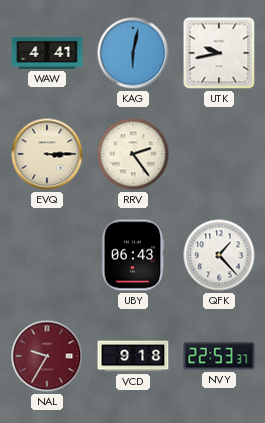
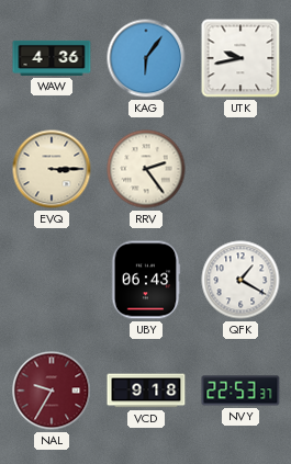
WAW: 4:41 -> 4:36 (52, 58)
KAG: 6:02 -> 6:06 (146, 58)
QFK: 1:23 -> 1:20 (240, 280)
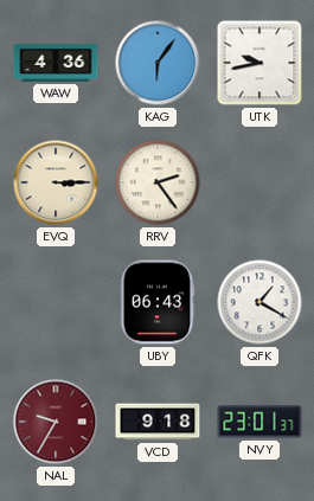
NVY: 22:53 -> 23:01 (259, 422)
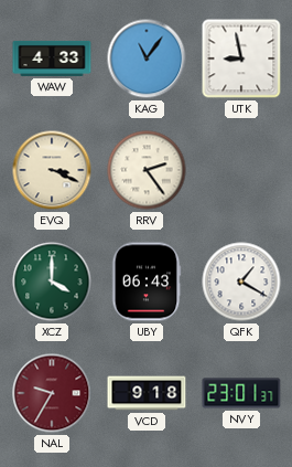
WAW: 4:36 -> 4:33 (52, 59)
KAG: 6:06 -> 11:06 (147, 59)
UTK: 9:43 -> 8:58 (241, 59)
EVQ: 3:15 -> 3:19 (52, 170)
XCZ: none -> 4:00 (52, 282)
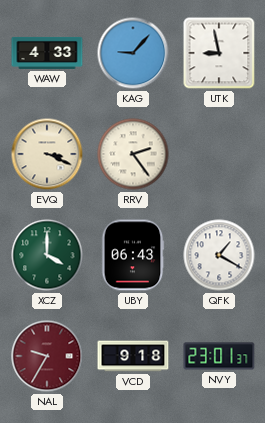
KAG: 11:06 -> 9:07 (133, 53)
